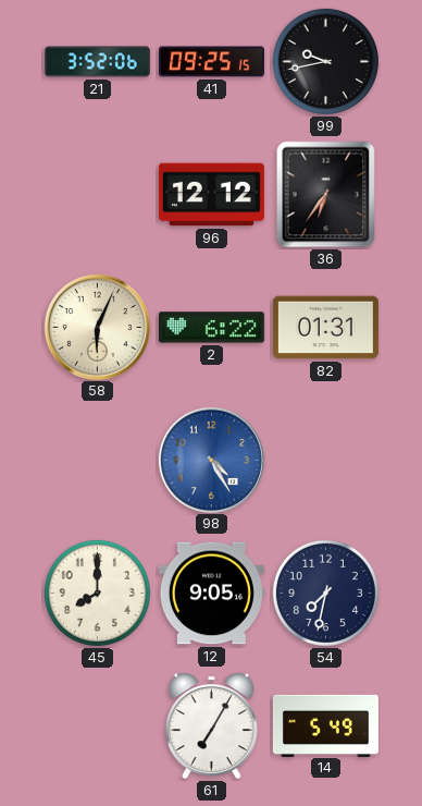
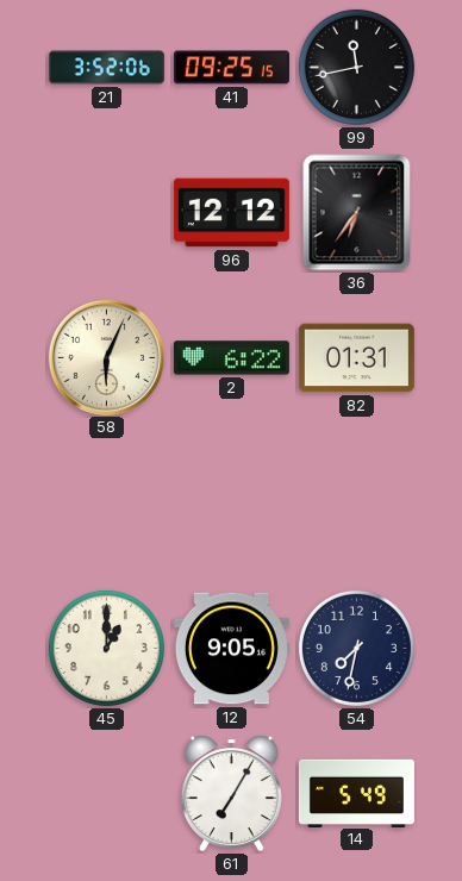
99: 9:43 -> 11:43 (356, 67)
98: 4:25 -> none (211, 460)
45: 8:00 -> 1:00 (106, 648)
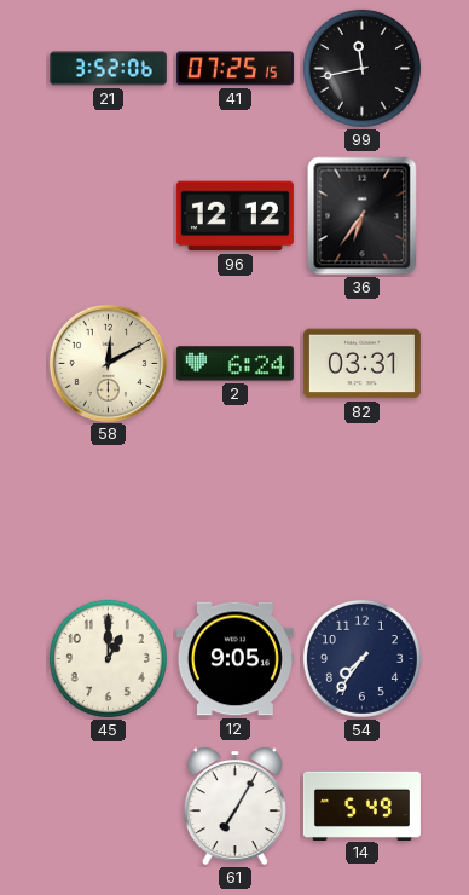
41: 09:25 -> 07:25 (234, 69)
58: 6:04 -> 12:10 (108, 363)
2: 6:22 -> 6:24 (234, 364)
82: 01:31 -> 03:31 (361, 364)
54: 7:32 -> 7:36 (361, 658)
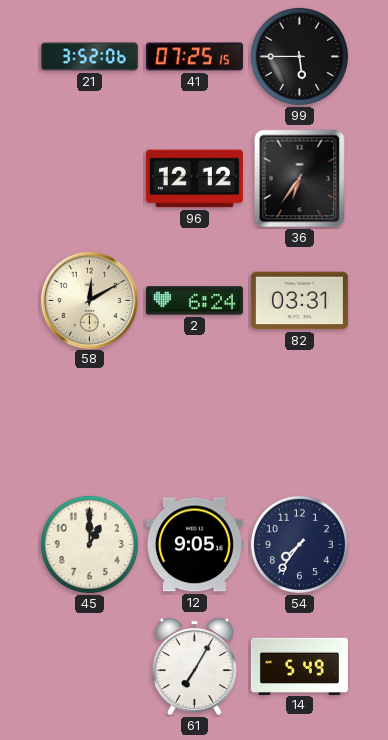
99: 11:43 -> 5:45 (299, 56)
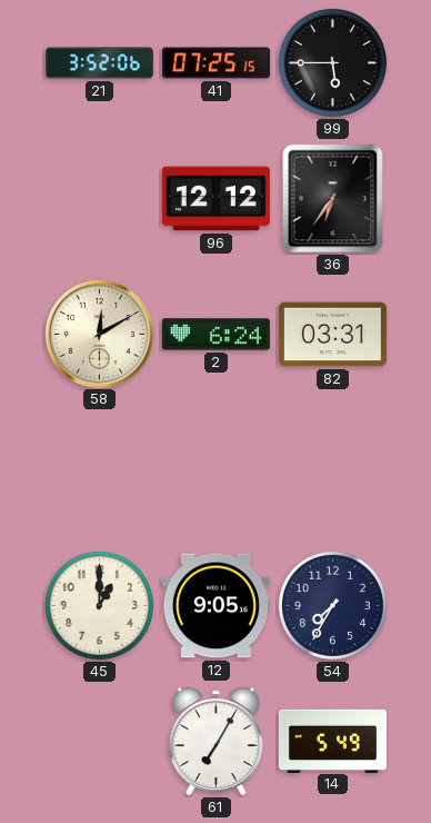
54: 7:36 -> 7:35 (332, 605)
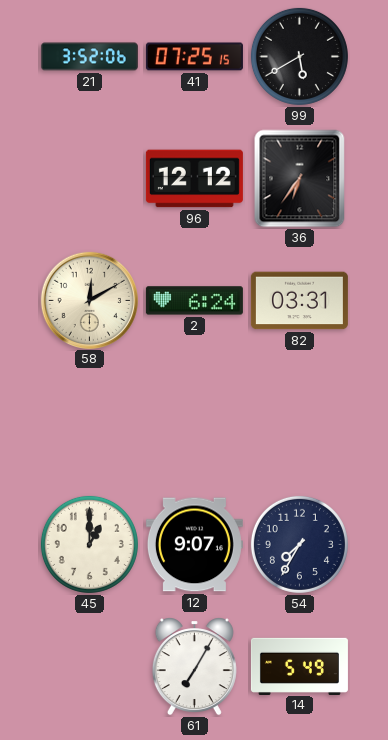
99: 5:45 -> 5:40 (299, 56)
12: 9:05 -> 9:07 (194, 545)
